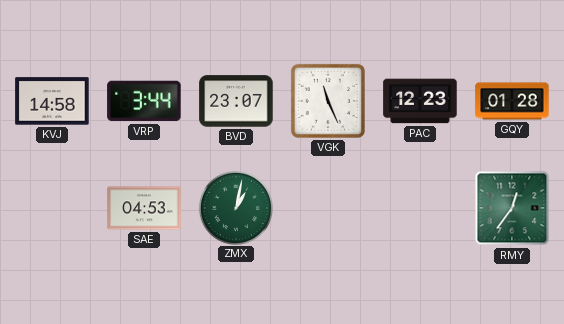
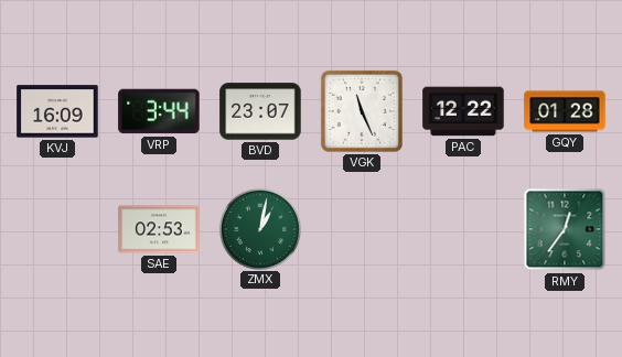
KVJ: 14:58 -> 16:09 (57, 111)
PAC: 12:23 -> 12:22 (463, 111)
SAE: 04:53 -> 02:53 (159, 229)
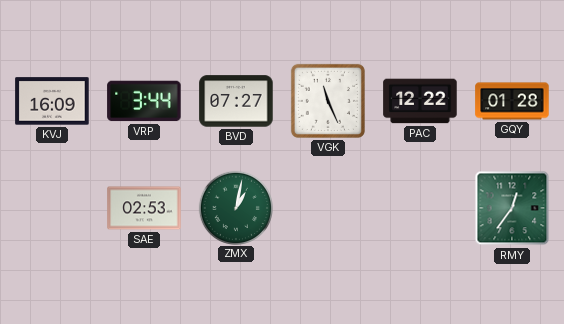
BVD: 23:07 -> 07:27 (236, 101)
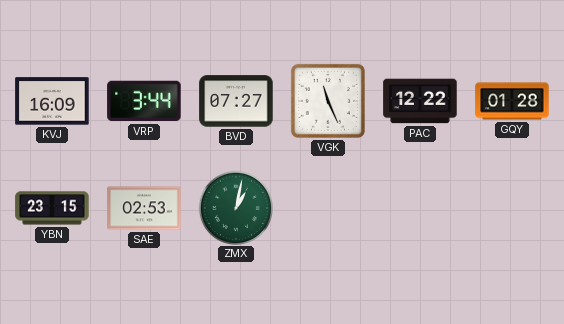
YBN: none -> 23:15 (52, 208)
RMY: 12:36 -> none (512, 208)
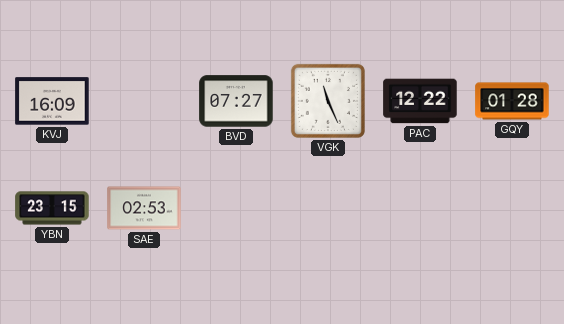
VRP: 3:44 -> none (144, 101)
ZMX: 1:02 -> none (235, 207)
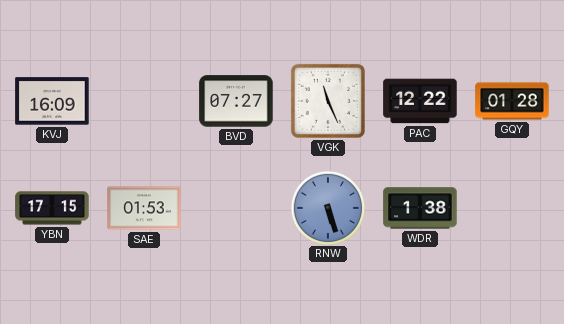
YBN: 23:15 -> 17:15 (52, 208)
SAE: 02:53 -> 01:53 (144, 208)
RNW: none -> 5:27 (327, 207)
WDR: none -> 1:38 (420, 208)
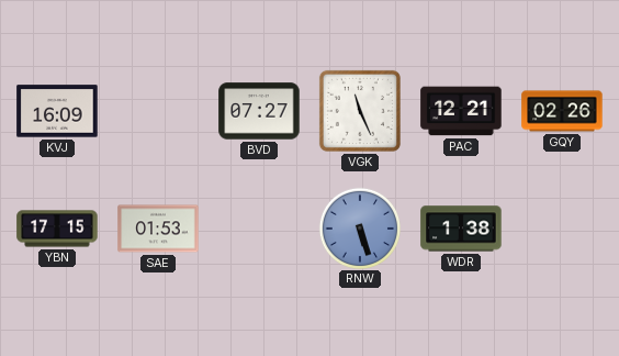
PAC: 12:22 -> 12:21 (461, 111)
GQY: 01:28 -> 02:26 (562, 111)
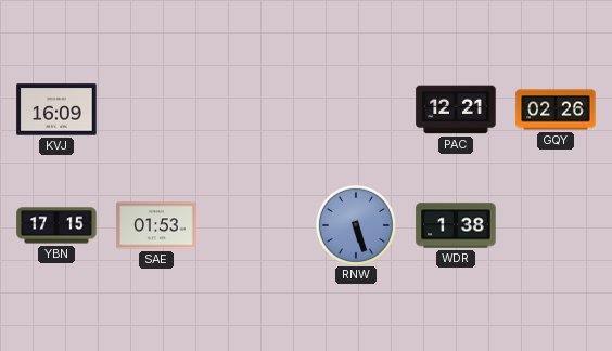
BVD: 07:27 -> none (259, 111)
VGK: 11:26 -> none (360, 111)
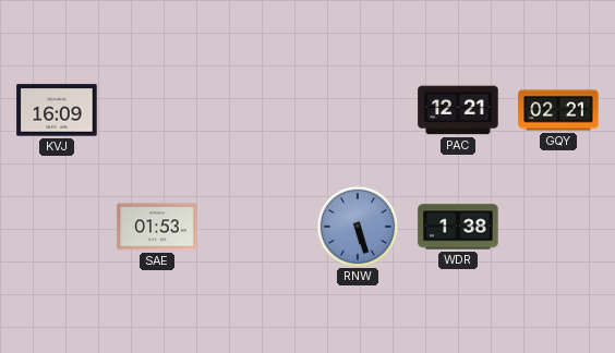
GQY: 02:26 -> 02:21 (558, 110)
YBN: 17:15 -> none (56, 225)
